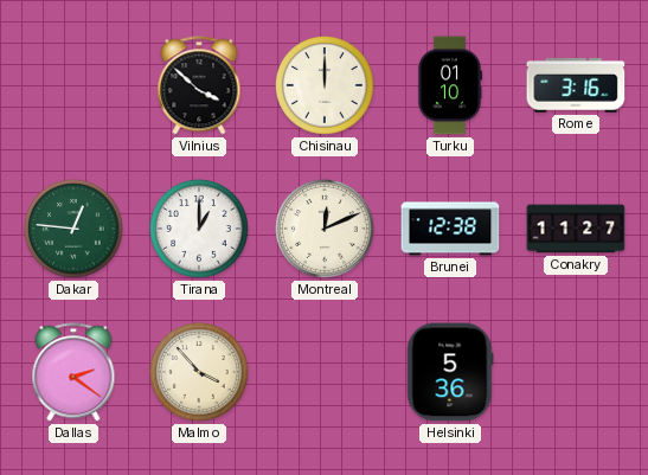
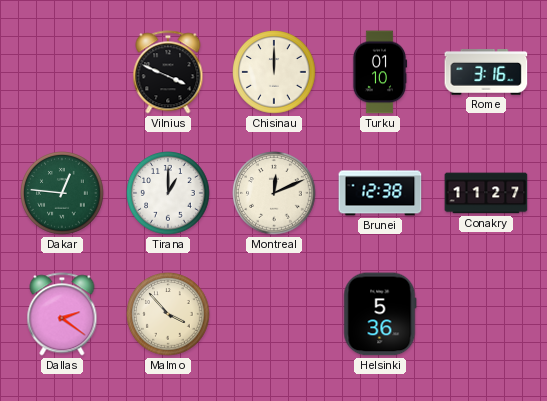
Vilnius: 3:52 -> 3:49 (168, 72)
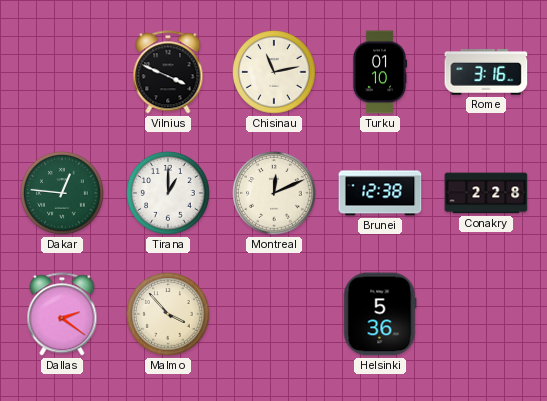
Chisinau: 12:00 -> 11:13 (274, 72)
Conakry: 11:27 -> 2:28 (486, 193)
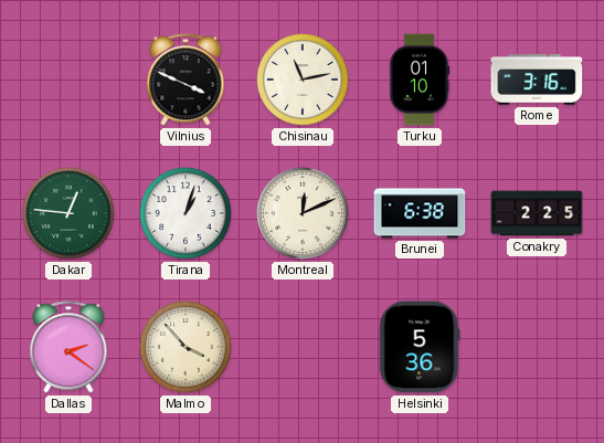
Tirana: 1:00 -> 1:03 (186, 213)
Brunei: 12:38 -> 6:38 (420, 213)
Conakry: 2:28 -> 2:25 (537, 213)
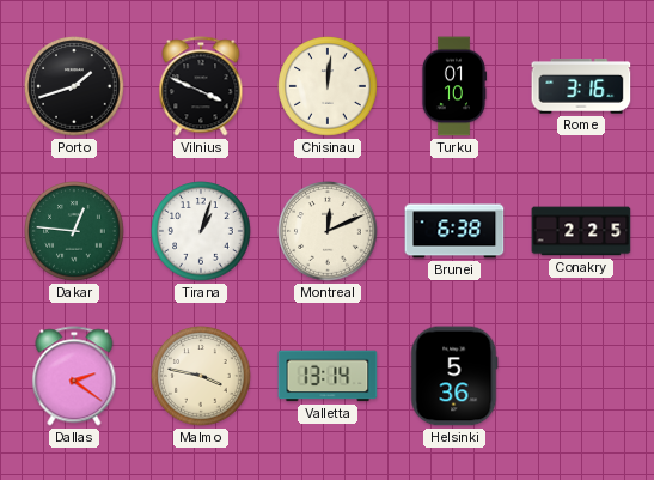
Porto: none -> 1:42 (74, 86)
Chisinau: 11:13 -> 12:01 (328, 86)
Malmo: 3:53 -> 3:47 (201, 376)
Valletta: none -> 13:14 (328, 376)
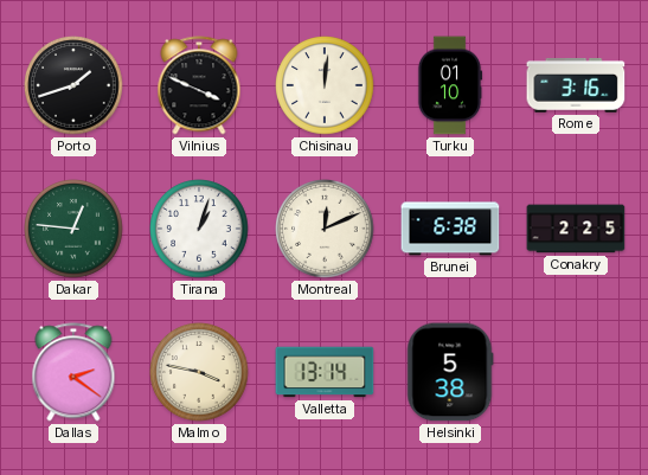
Helsinki: 5:36 -> 5:38 (450, 372)
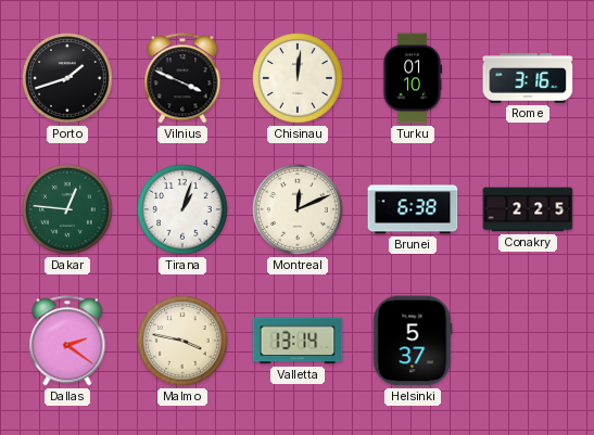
Helsinki: 5:38 -> 5:37 (413, 341)
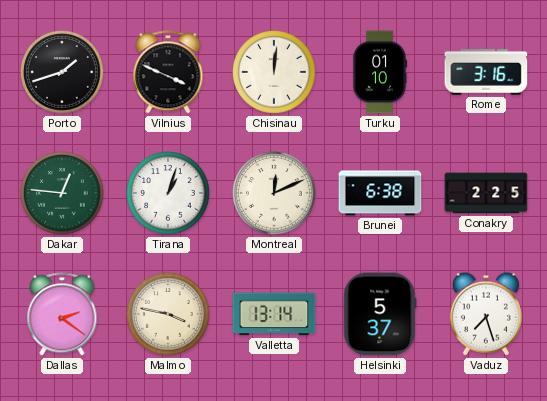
Vaduz: none -> 7:27 (486, 314)
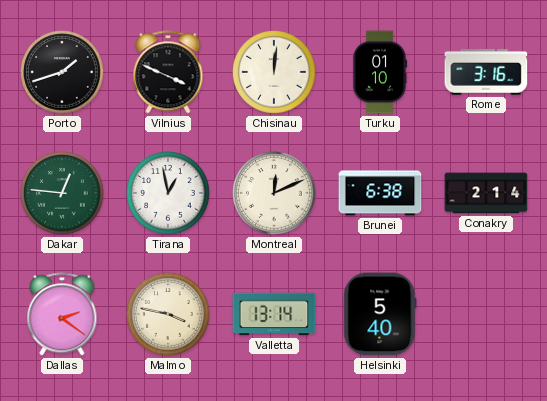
Tirana: 1:03 -> 12:58 (168, 193)
Conakry: 2:25 -> 2:14 (486, 193)
Helsinki: 5:37 -> 5:40 (380, 314)
Vaduz: 7:27 -> none (486, 314)
